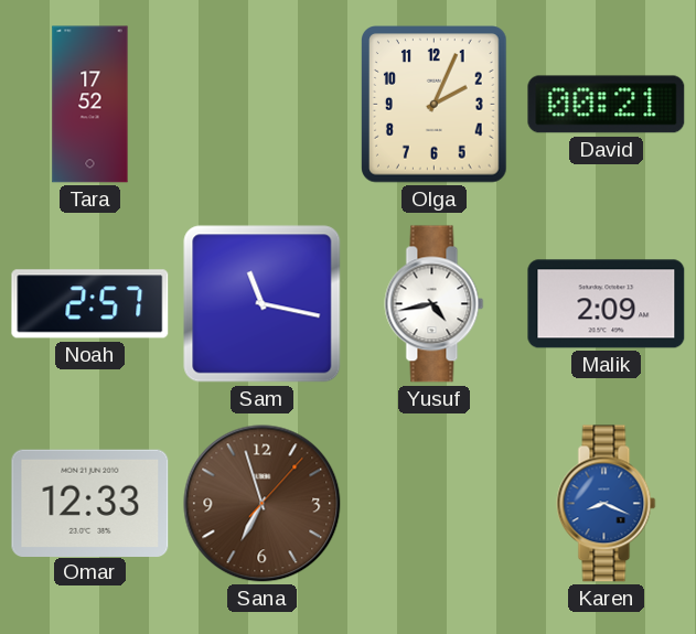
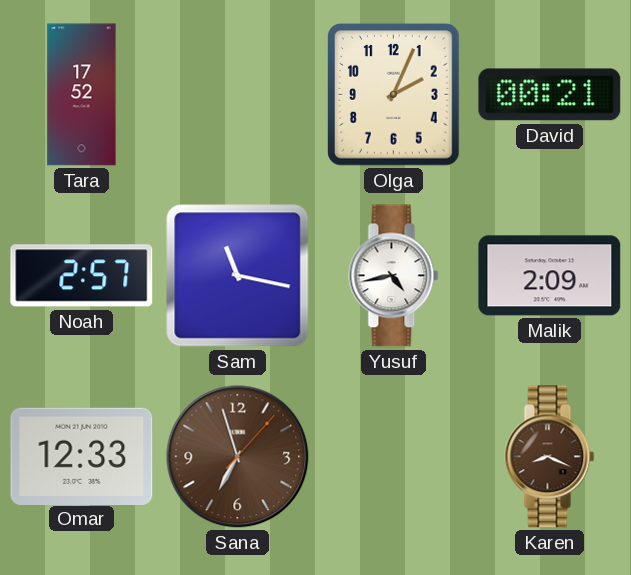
Karen dial: blue -> brown (550, 457)
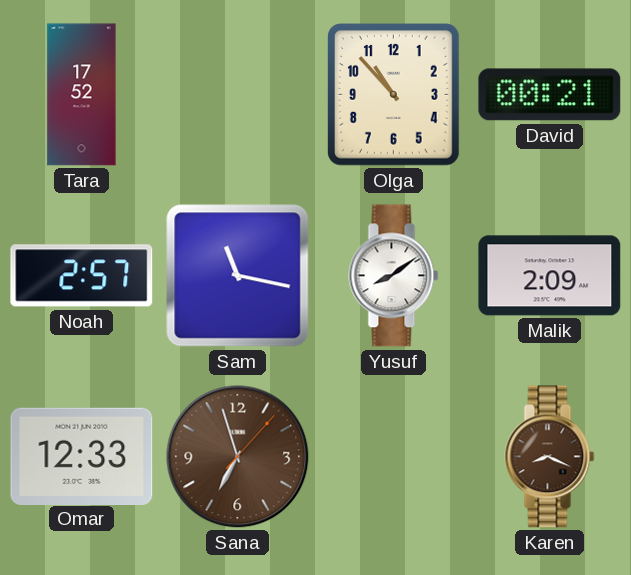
Olga: 2:04 -> 10:53 (394, 95)
Yusuf: 4:43 -> 8:09 (394, 276)
